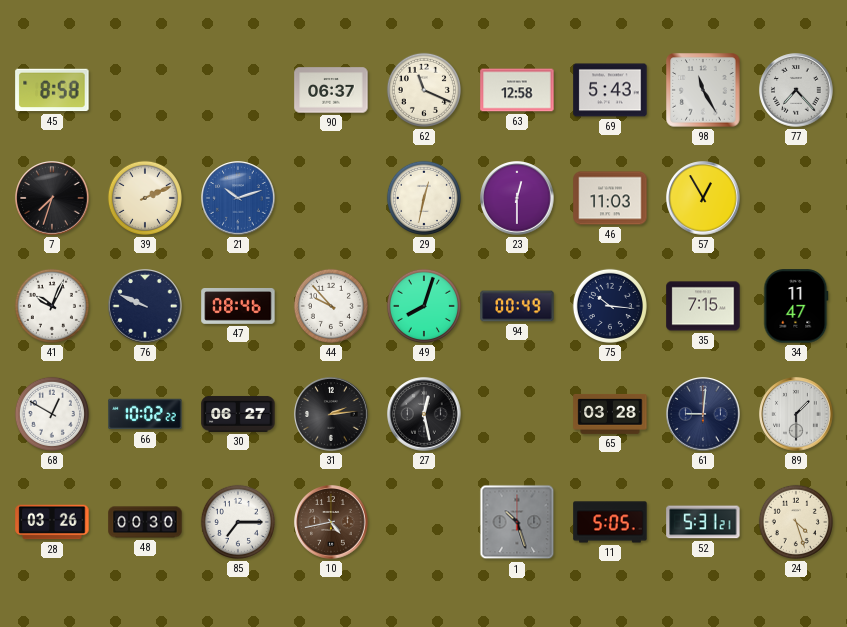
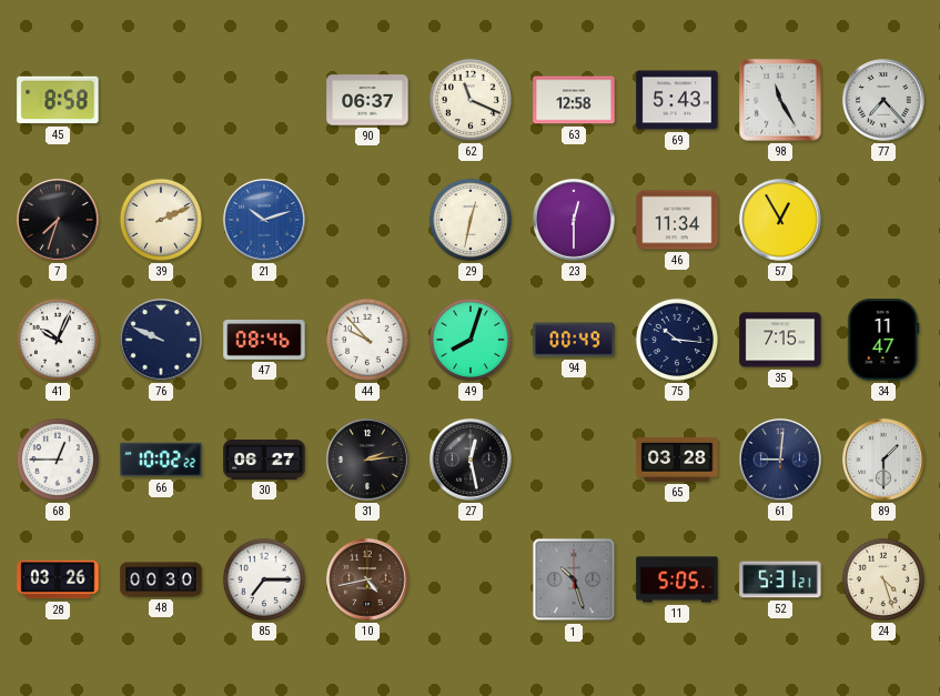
46: 11:03 -> 11:34 (677, 220)
68: 12:50 -> 12:45 (58, 460)
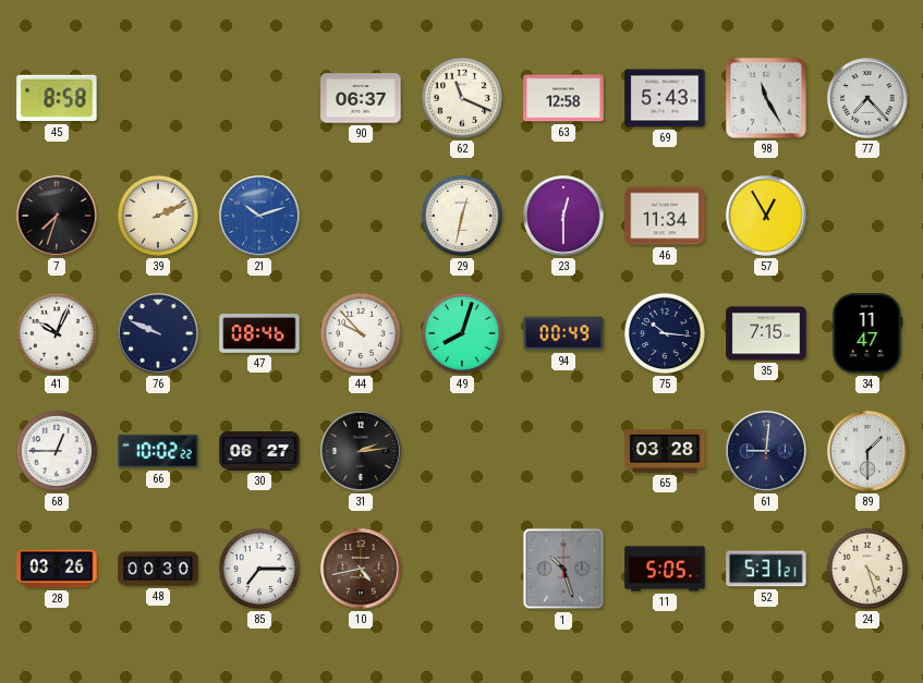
27: 12:28 -> none (471, 460)
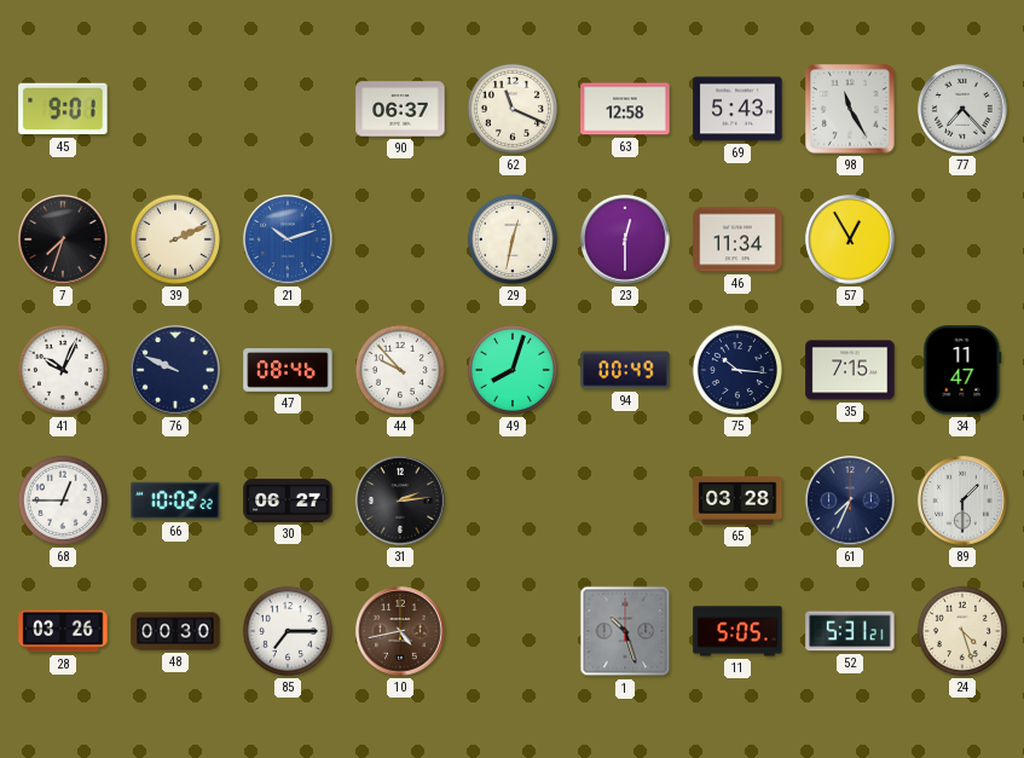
45: 8:58 -> 9:01 (63, 109)
61: 9:01 -> 7:34 (850, 500)
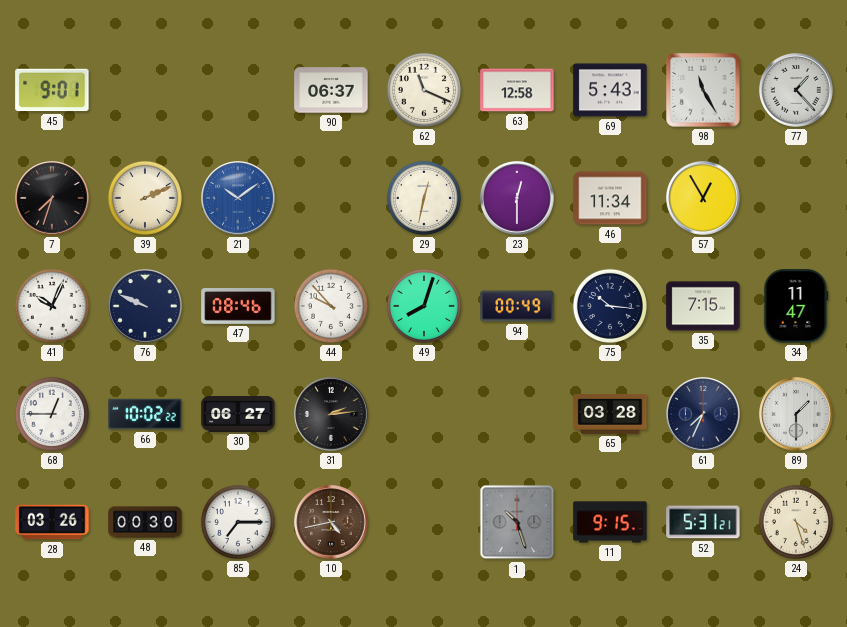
77: 7:23 -> 1:23 (796, 90)
21: 10:12 -> 10:09 (238, 198)
11: 5:05 -> 9:15 (610, 522)
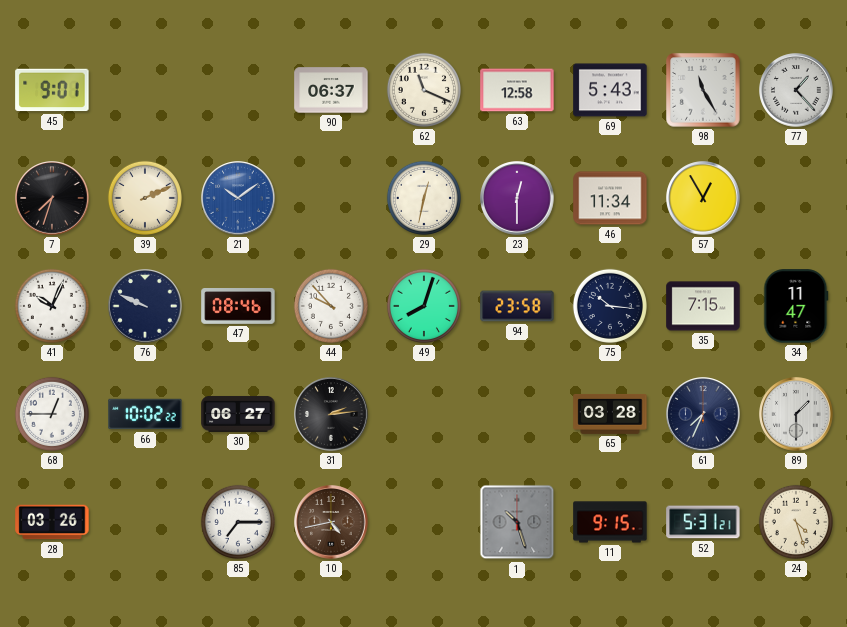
94: 00:49 -> 23:58 (517, 306)
48: 00:30 -> none (145, 522)
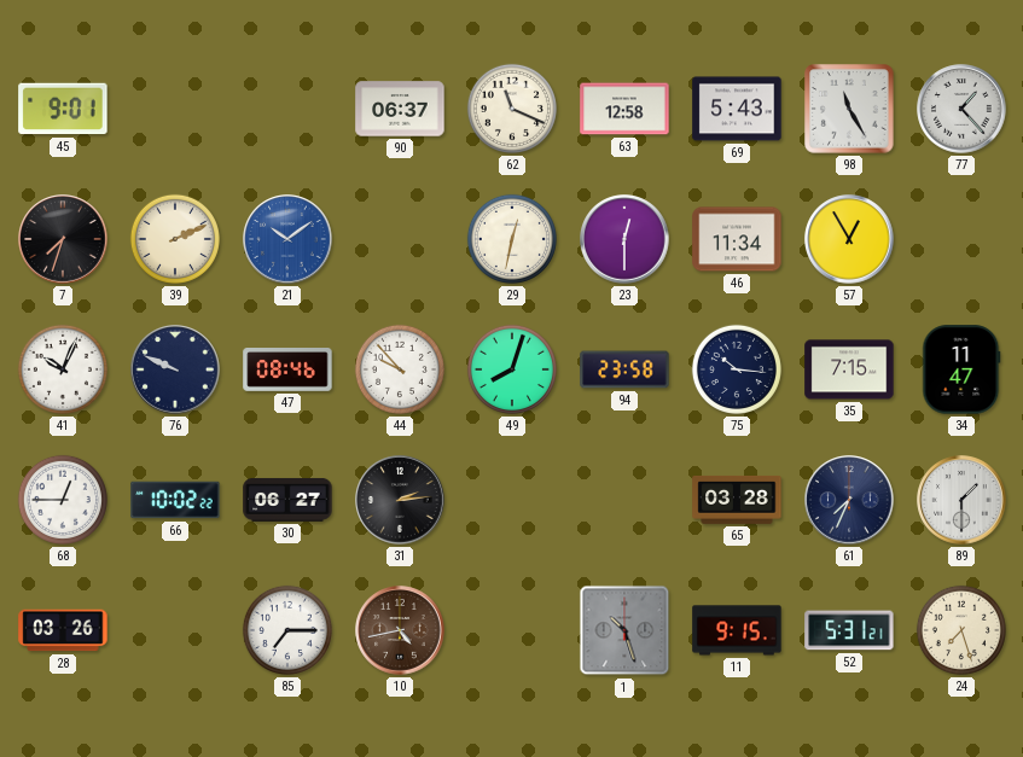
24: 4:27 -> 7:27 (961, 630)
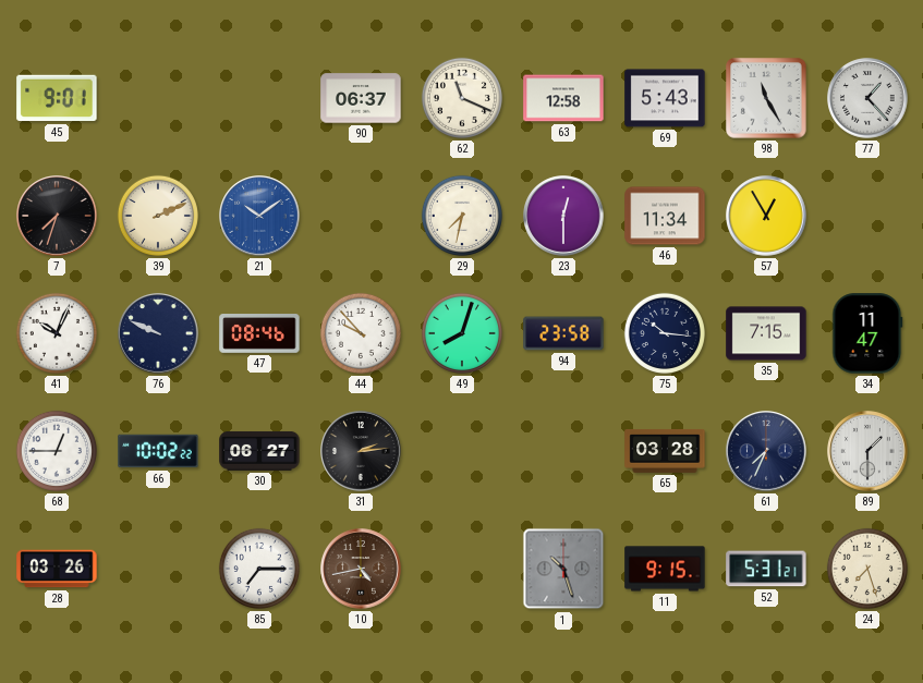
29: 12:32 -> 7:32 (462, 216)
